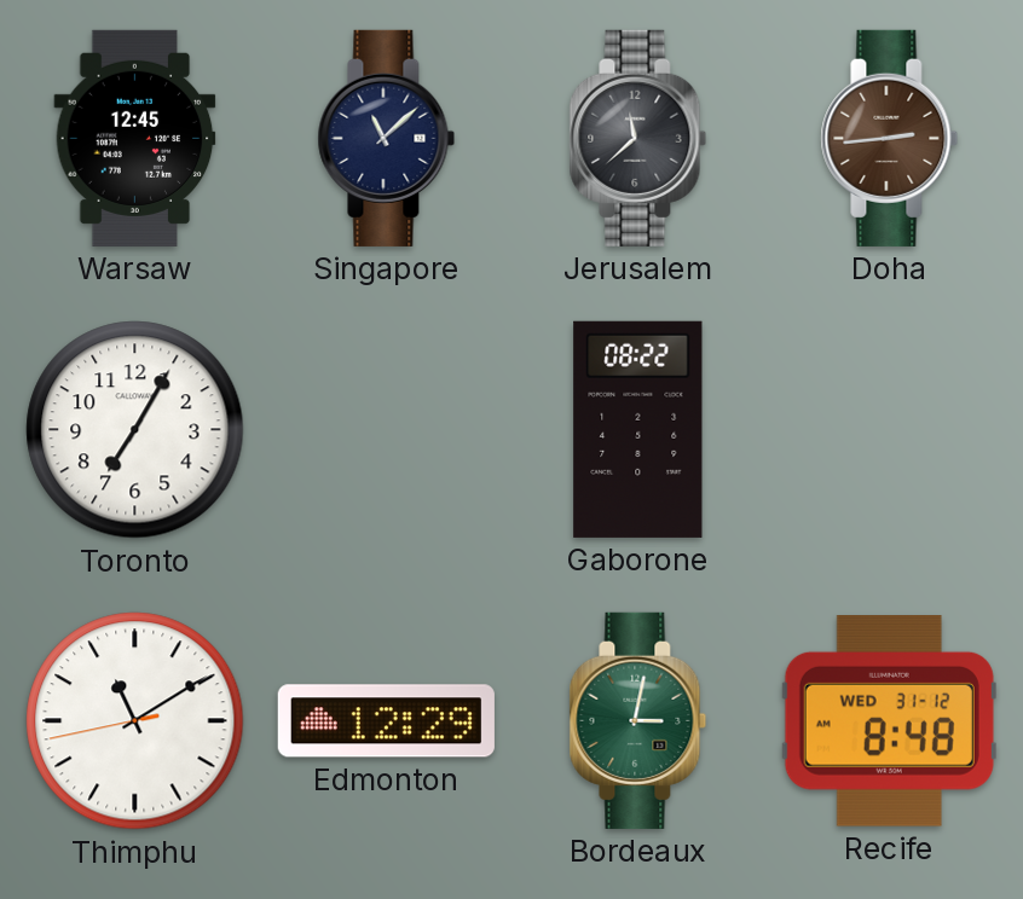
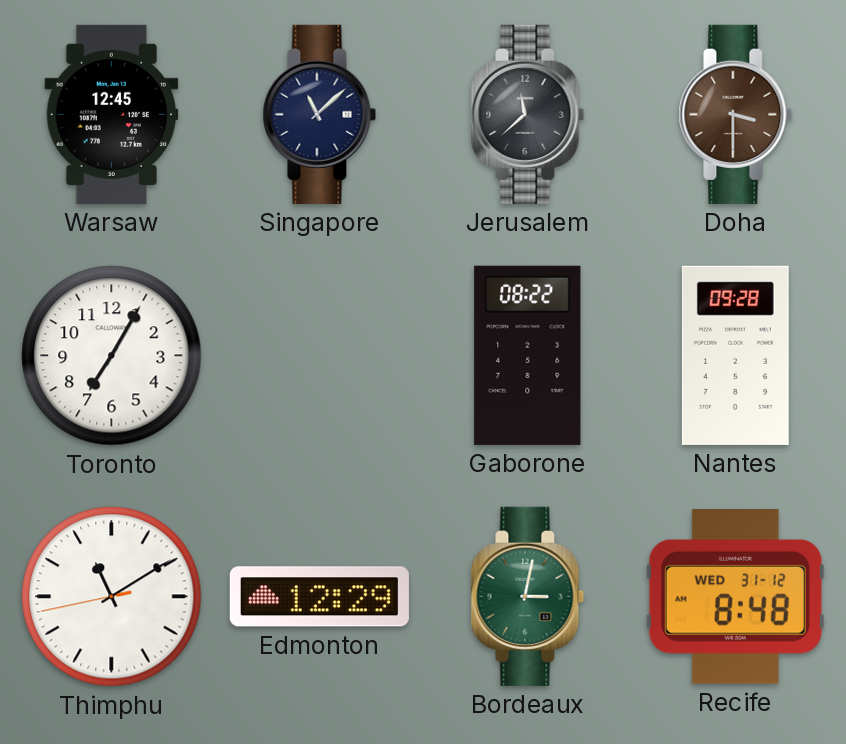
Doha: 2:44 -> 3:30 (736, 114)
Nantes: none -> 09:28 (735, 355)
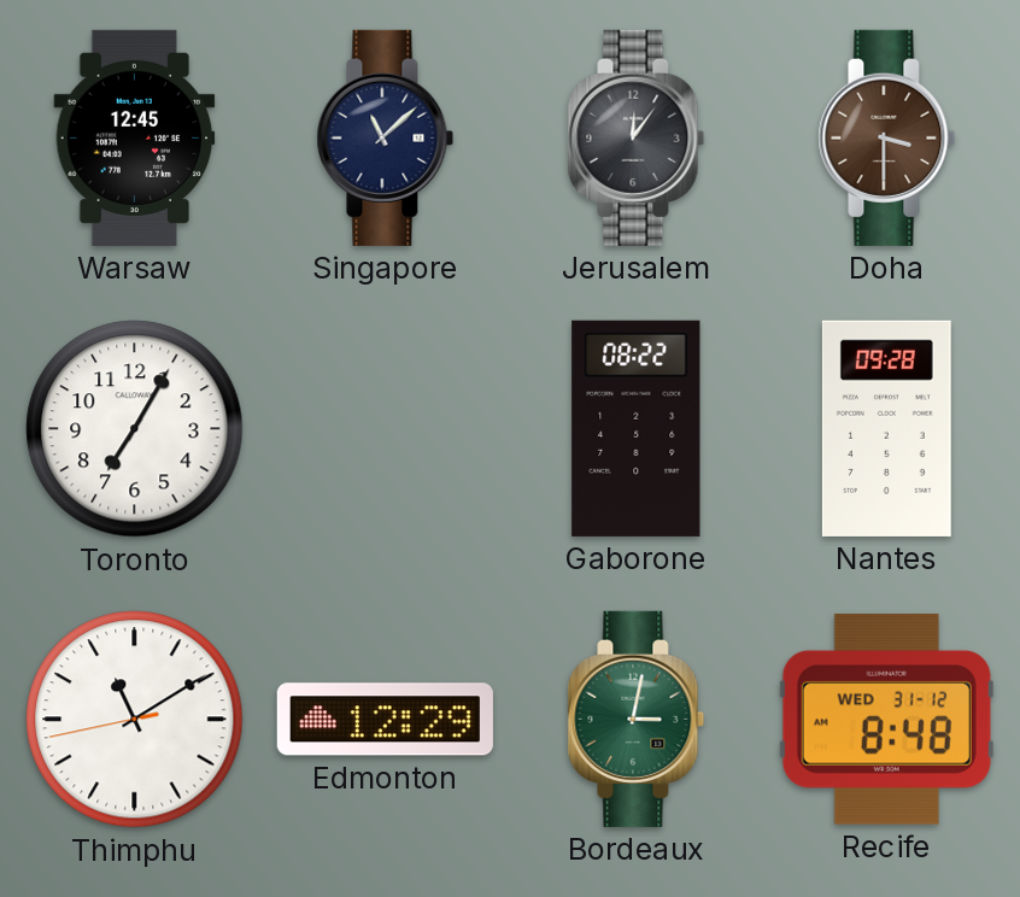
Jerusalem: 11:38 -> 12:06 (637, 137)
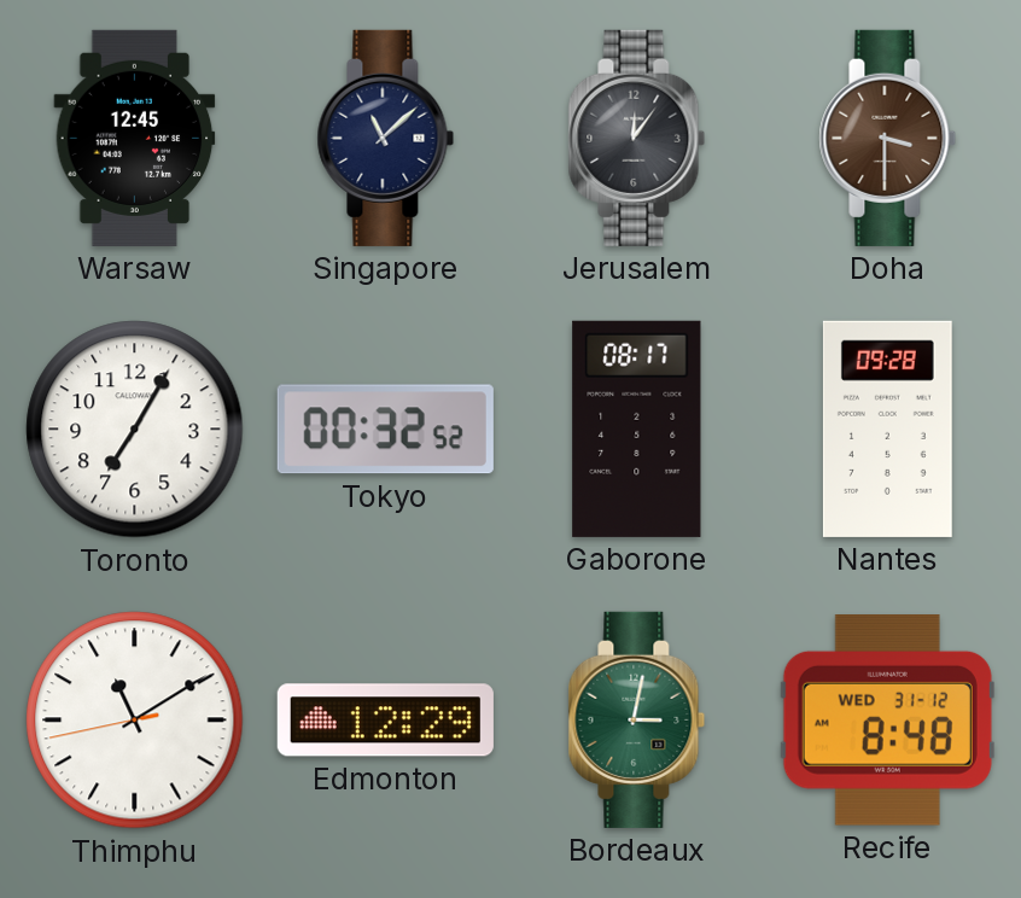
Tokyo: none -> 00:32 (385, 430)
Gaborone: 08:22 -> 08:17 (637, 428)
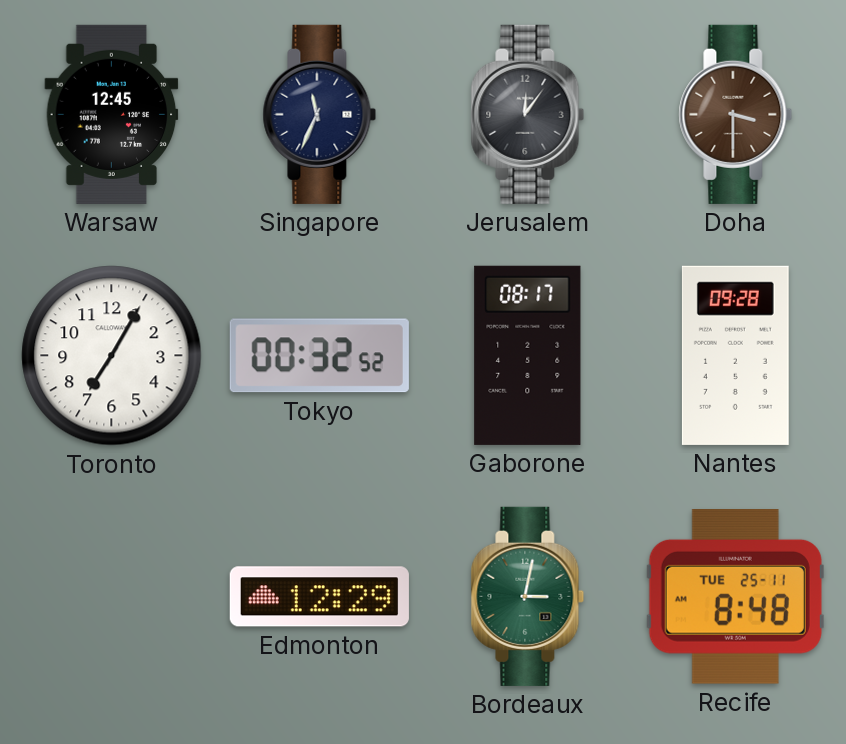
Singapore: 11:08 -> 11:34 (320, 114)
Thimphu: 11:09 -> none (135, 721)
Recife date: WED 31-12 -> TUE 25-11 (735, 597)
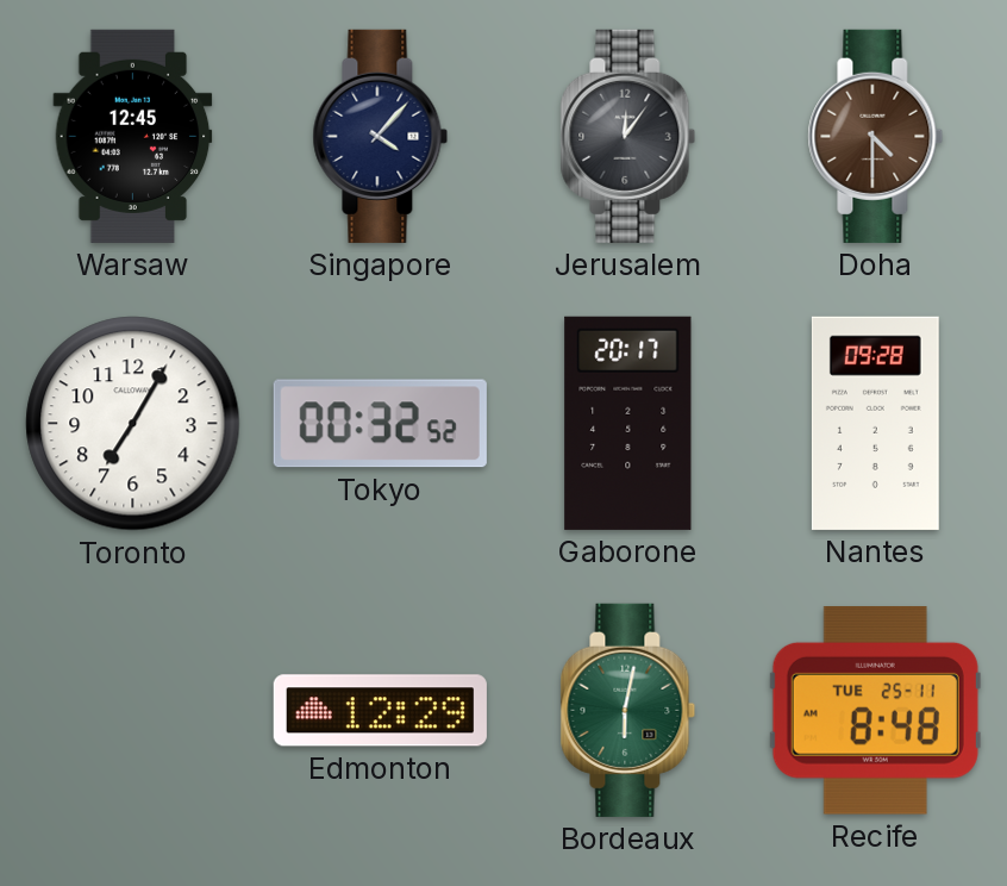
Singapore: 11:34 -> 4:07 (381, 136)
Doha: 3:30 -> 4:30 (876, 136)
Gaborone: 08:17 -> 20:17 (628, 423)
Bordeaux: 3:02 -> 6:02 (628, 710)
